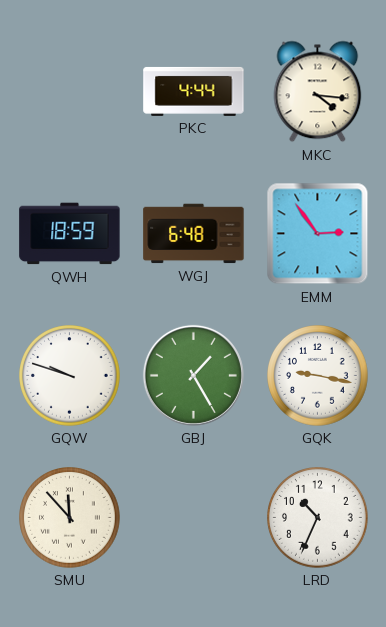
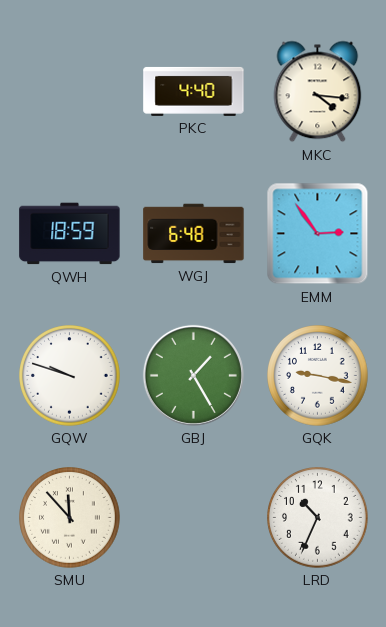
PKC: 4:44 -> 4:40 (194, 91)
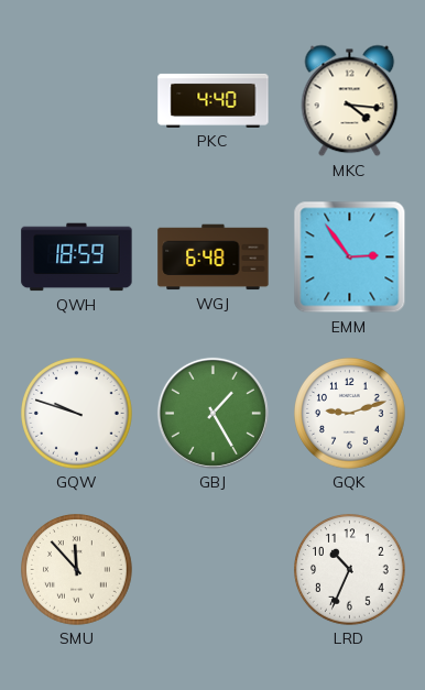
GQK: 9:17 -> 9:12 (350, 414)
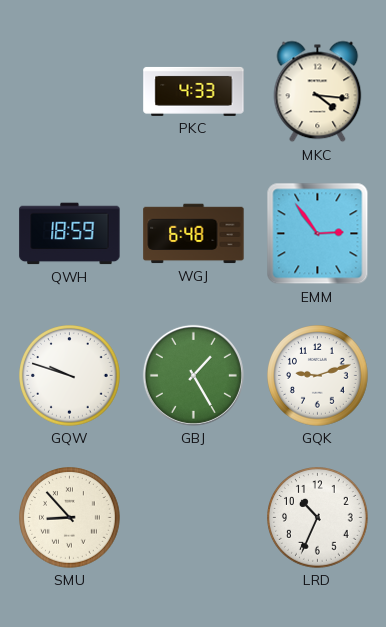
PKC: 4:40 -> 4:33 (194, 91)
SMU: 11:53 -> 8:53 (70, 518)
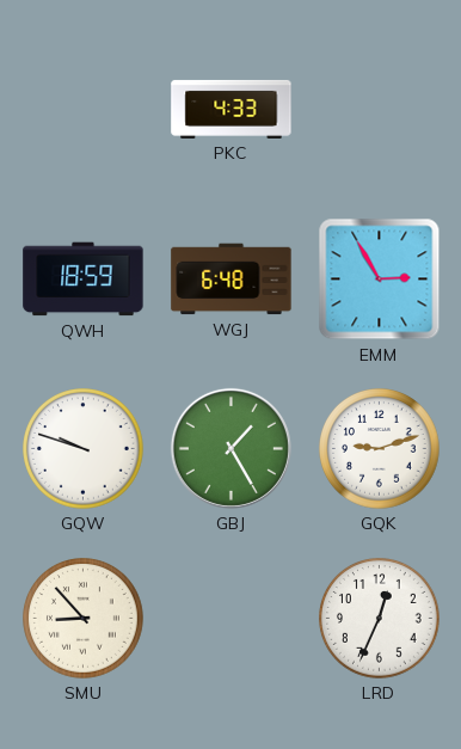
MKC: 4:16 -> none (318, 92)
EMM: 2:54 -> 2:55 (380, 280)
LRD: 10:34 -> 12:34 (380, 619)
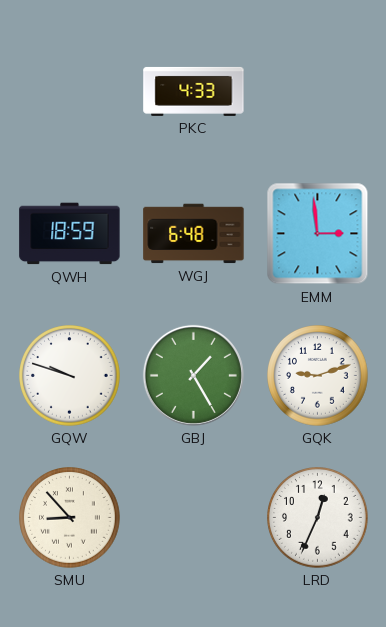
EMM: 2:55 -> 2:59 (318, 234)
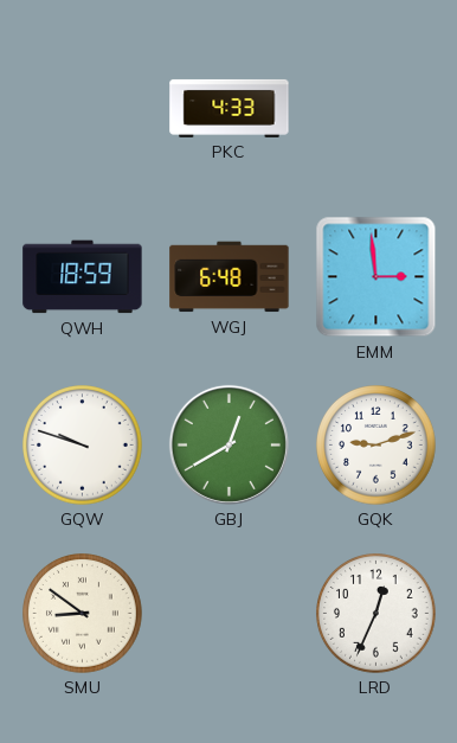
GBJ: 1:25 -> 12:40 (228, 444)
SMU: 8:53 -> 8:51 (83, 614)
